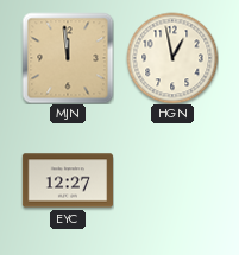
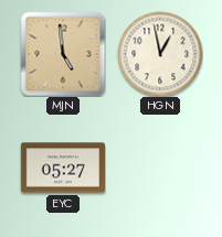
MJN: 11:59 -> 4:59 (63, 54)
EYC: 12:27 -> 05:27 (62, 168)
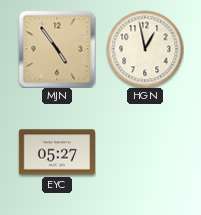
MJN: 4:59 -> 4:54 (57, 49)
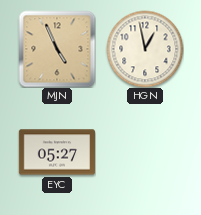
MJN: 4:54 -> 4:56 (57, 49)
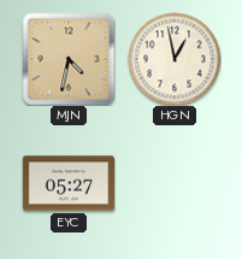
MJN: 4:56 -> 4:32 (69, 59)
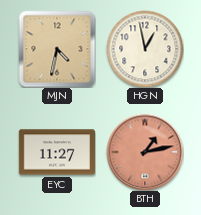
EYC: 05:27 -> 11:27 (56, 152)
BTH: none -> 1:13 (145, 152)
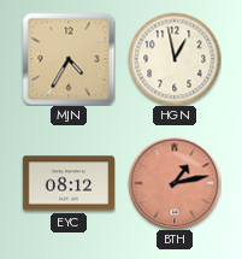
MJN: 4:32 -> 4:35 (69, 59)
EYC: 11:27 -> 08:12 (67, 183)
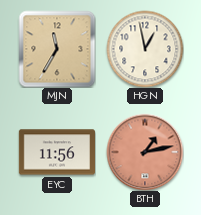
MJN: 4:35 -> 11:35 (57, 49)
EYC: 08:12 -> 11:56 (56, 152)
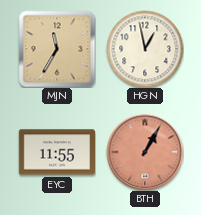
EYC: 11:56 -> 11:55 (56, 152)
BTH: 1:13 -> 1:05 (145, 152)
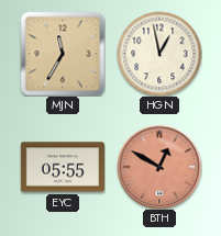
EYC: 11:55 -> 05:55 (62, 167)
BTH: 1:05 -> 12:50 (159, 167)
